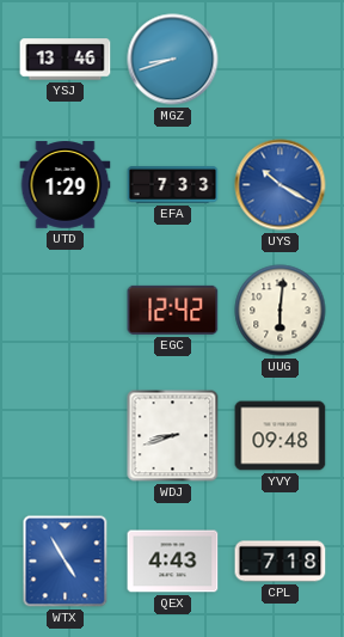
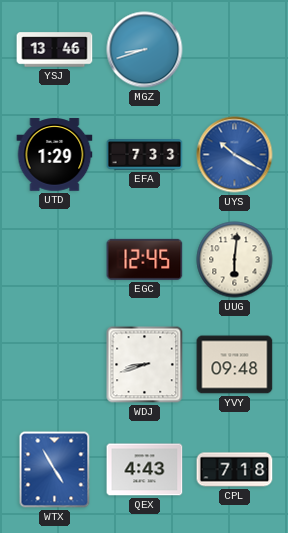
EGC: 12:42 -> 12:45 (145, 259)
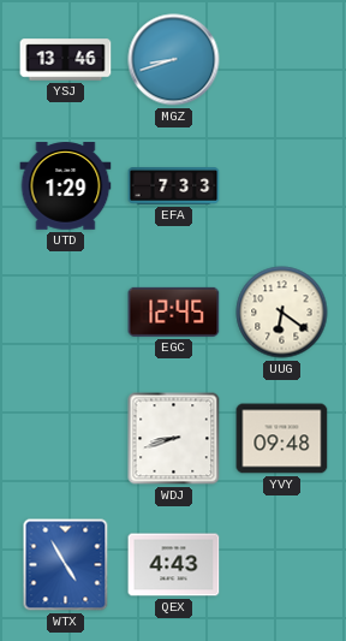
UYS: 10:20 -> none (235, 155)
UUG: 6:01 -> 6:21 (282, 313)
CPL: 7:18 -> none (235, 470)
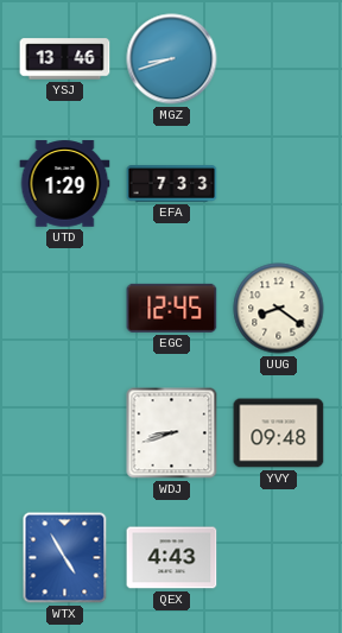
UUG: 6:21 -> 8:21 (279, 309)
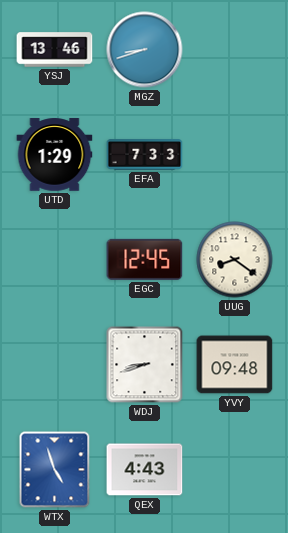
WTX: 4:55 -> 4:57 (55, 470)
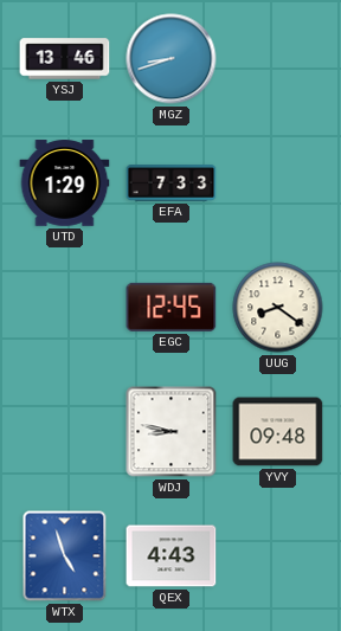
WDJ: 8:42 -> 8:47 (172, 432)
